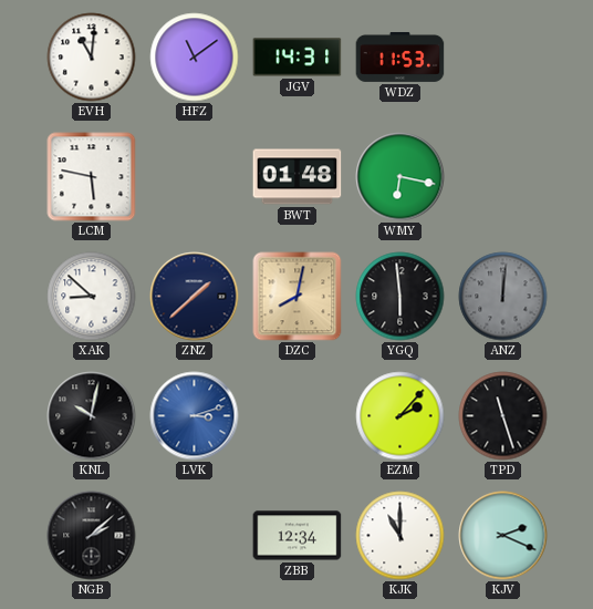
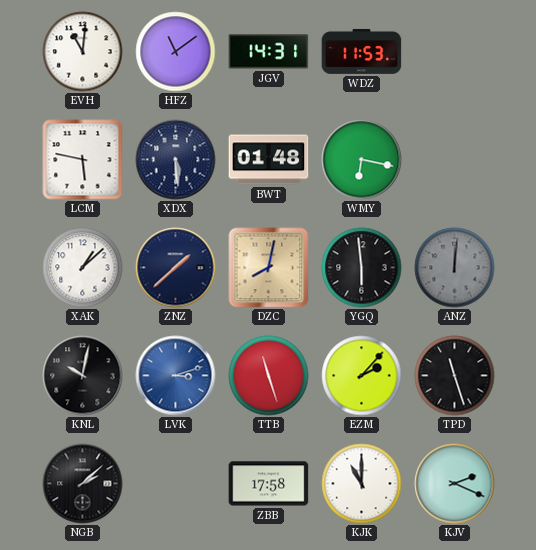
XDX: none -> 5:29 (176, 160)
XAK: 8:52 -> 1:08 (83, 268)
TTB: none -> 11:27 (269, 376)
ZBB: 12:34 -> 17:58 (269, 484)
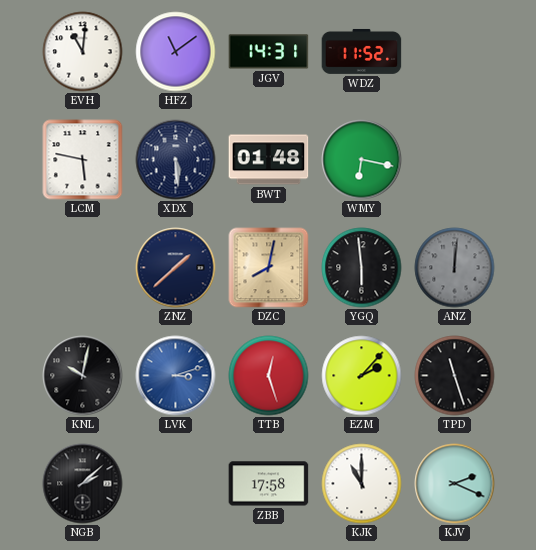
WDZ: 11:53 -> 11:52 (362, 51)
XAK: 1:08 -> none (83, 268)
TTB: 11:27 -> 12:27 (269, 376)
